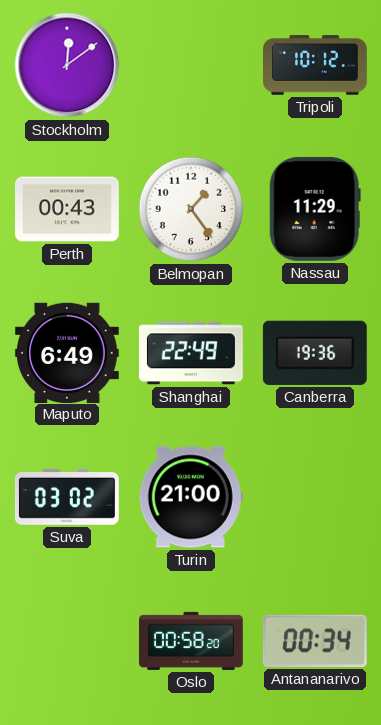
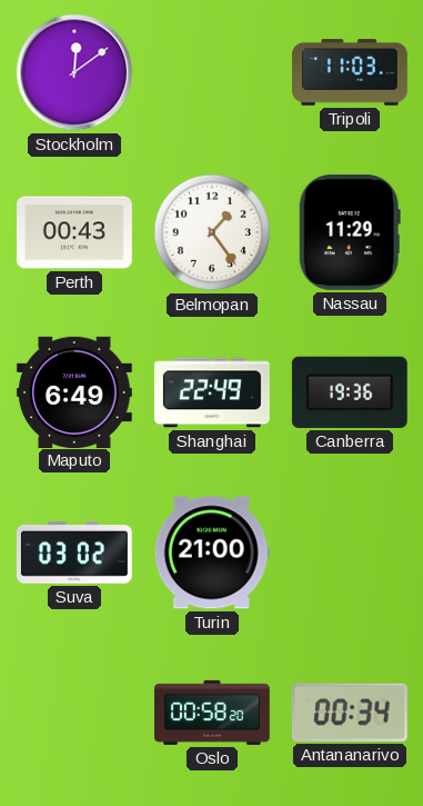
Tripoli: 10:12 -> 11:03 (351, 72)
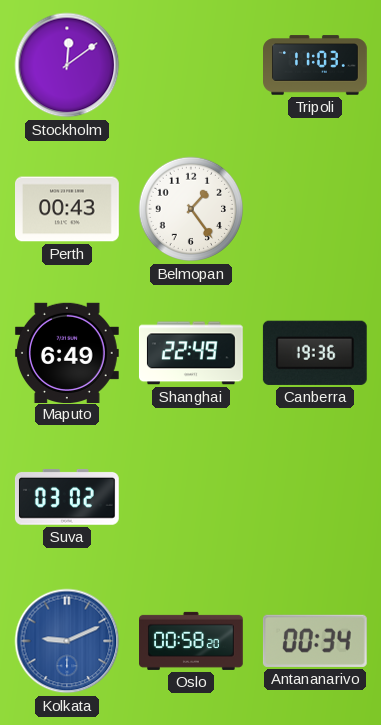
Nassau: 11:29 -> none (350, 232)
Turin: 21:00 -> none (212, 553)
Kolkata: none -> 9:11 (67, 641)
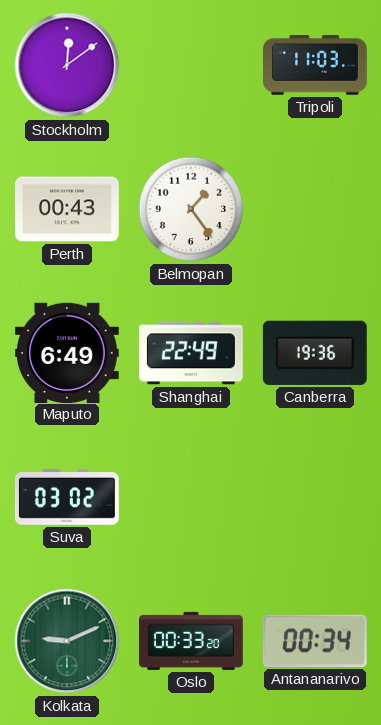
Kolkata dial: blue -> green (67, 641)
Oslo: 00:58 -> 00:33 (192, 641)
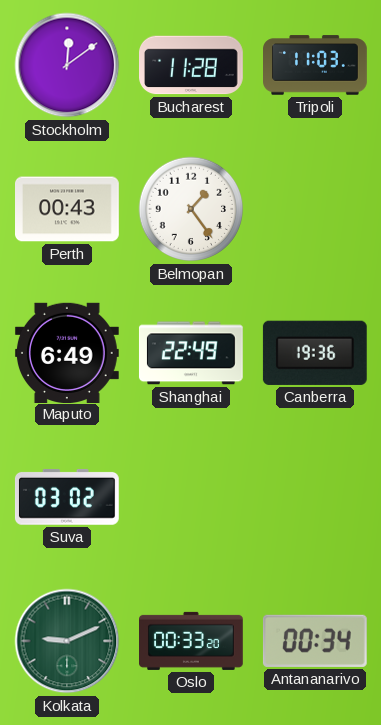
Bucharest: none -> 11:28 (192, 65)
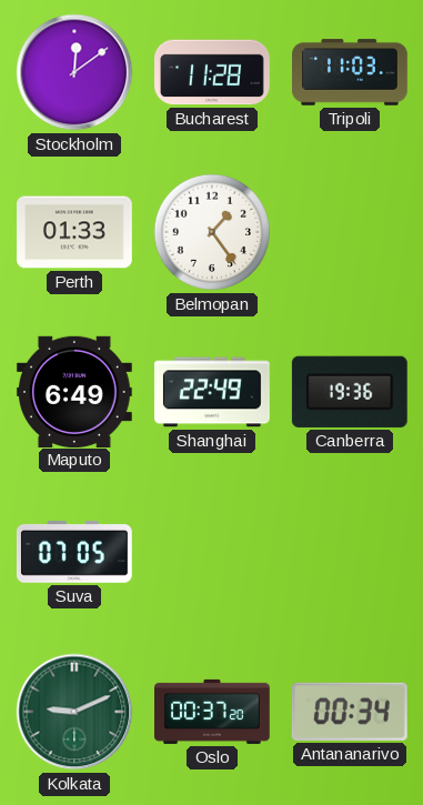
Perth: 00:43 -> 01:33 (75, 232)
Suva: 03:02 -> 07:05 (74, 552)
Oslo: 00:33 -> 00:37 (213, 712)
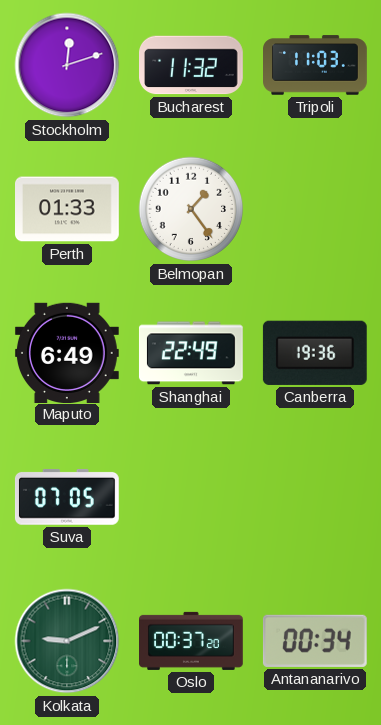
Stockholm: 12:09 -> 12:12 (67, 65)
Bucharest: 11:28 -> 11:32 (192, 65)
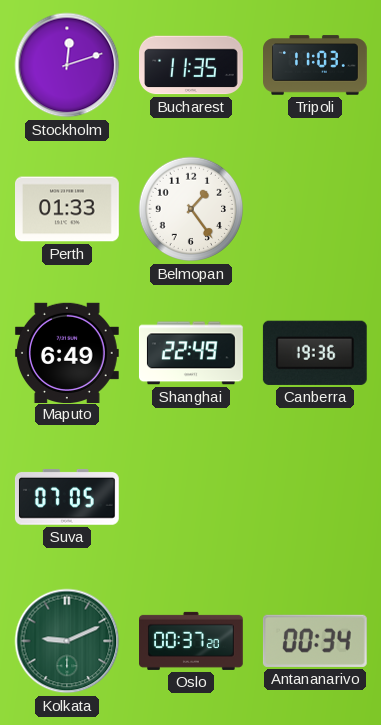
Bucharest: 11:32 -> 11:35 (192, 65)
